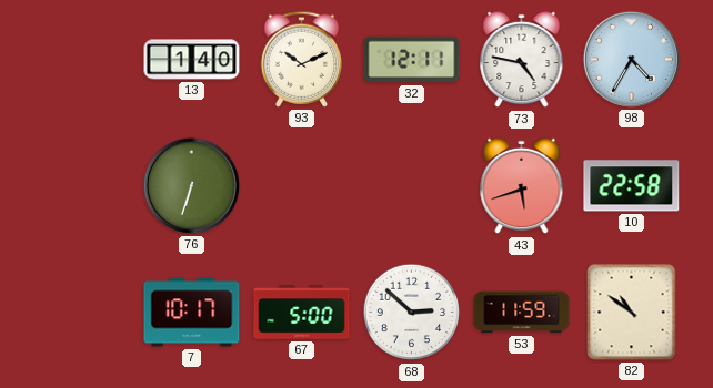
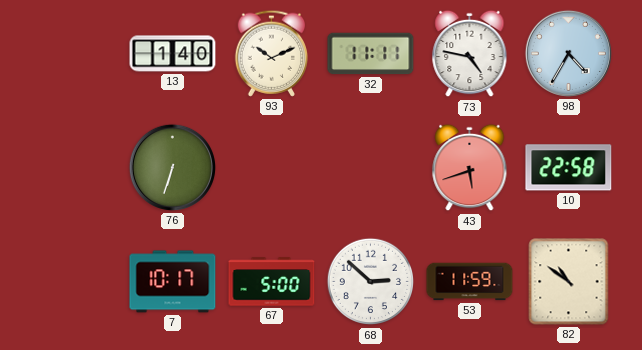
32: 12:11 -> 11:11 (371, 54)
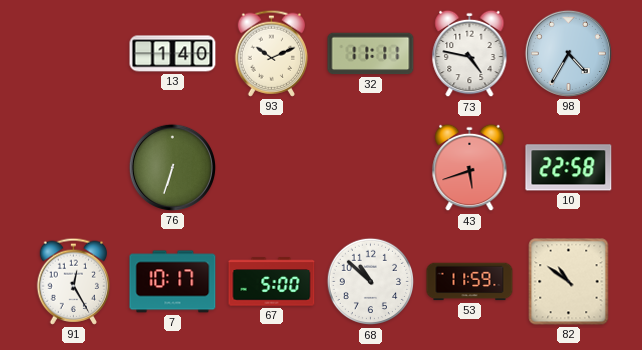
91: none -> 12:25 (74, 281)
68: 2:52 -> 10:52 (371, 282)
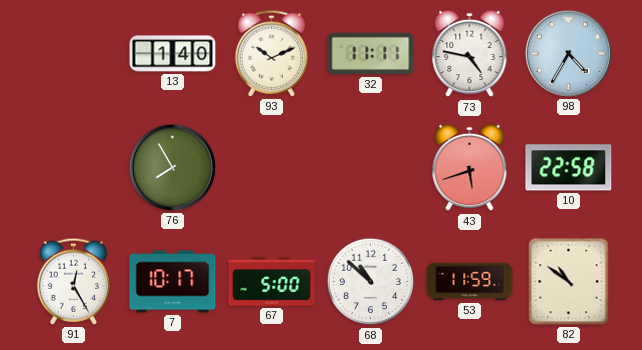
76: 6:33 -> 7:55 (172, 167)
